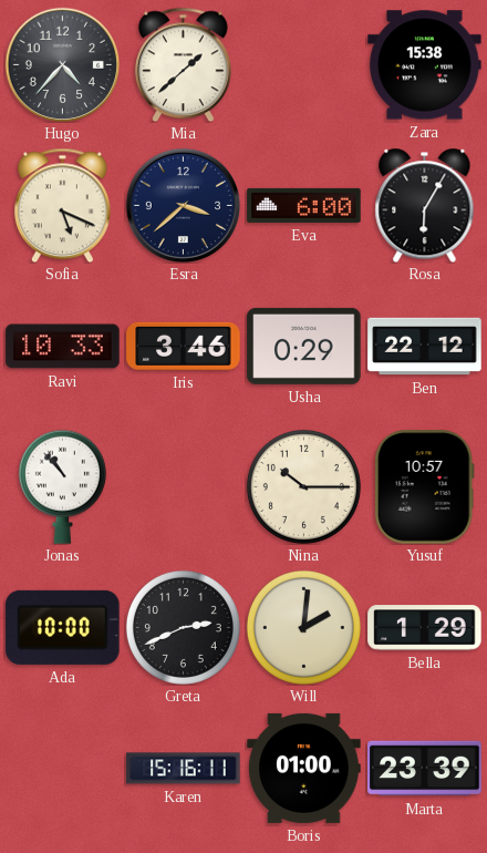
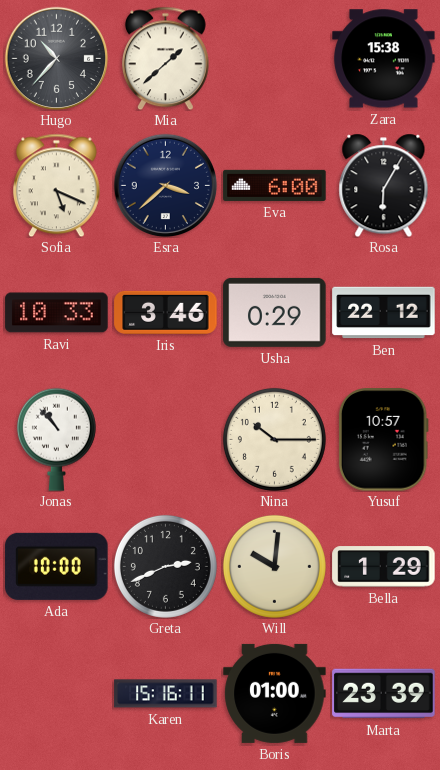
Hugo: 4:37 -> 10:37 (56, 58)
Will: 2:01 -> 10:01 (274, 566)
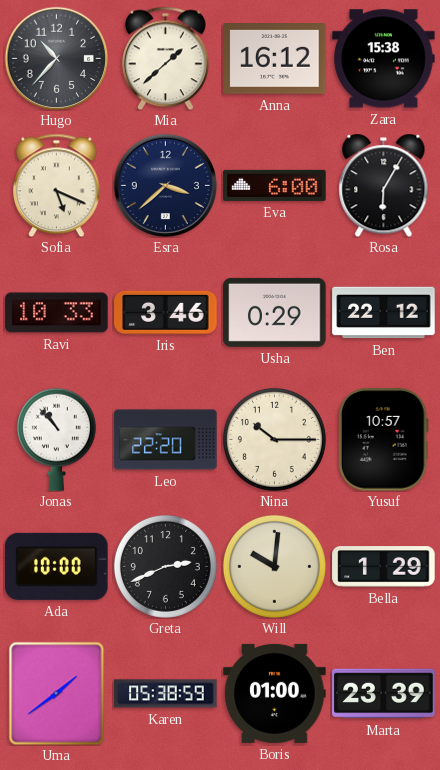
Anna: none -> 16:12 (275, 59)
Leo: none -> 22:20 (166, 440)
Uma: none -> 1:39 (57, 693)
Karen: 15:16 -> 05:38 (166, 694)
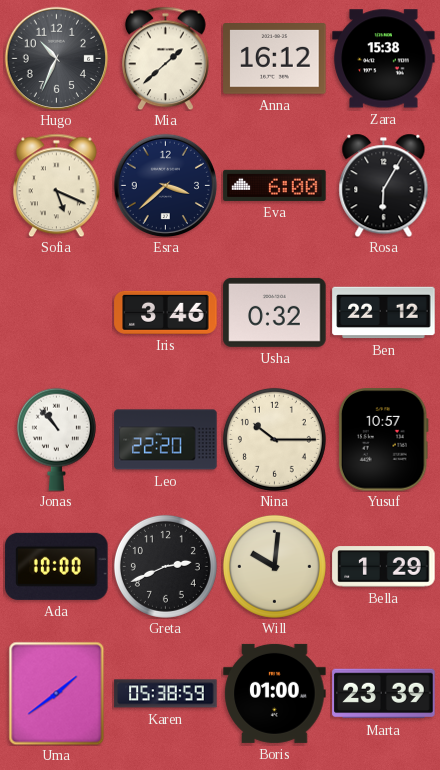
Hugo: 10:37 -> 10:34 (56, 58)
Ravi: 10:33 -> none (57, 313)
Usha: 0:29 -> 0:32 (275, 312)
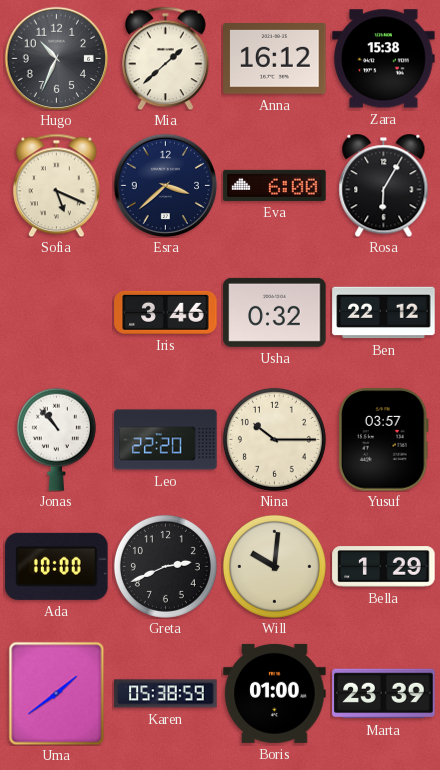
Yusuf: 10:57 -> 03:57 (383, 440)
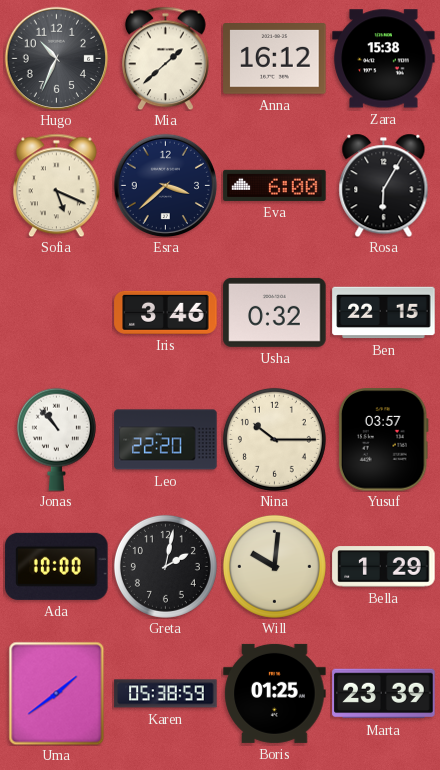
Ben: 22:12 -> 22:15 (384, 313)
Greta: 2:41 -> 2:02 (165, 566)
Boris: 01:00 -> 01:25 (275, 693)
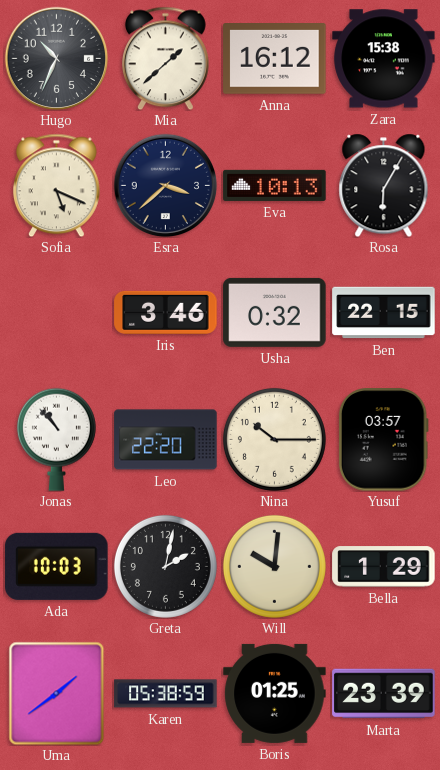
Eva: 6:00 -> 10:13 (275, 185)
Ada: 10:00 -> 10:03 (57, 566)
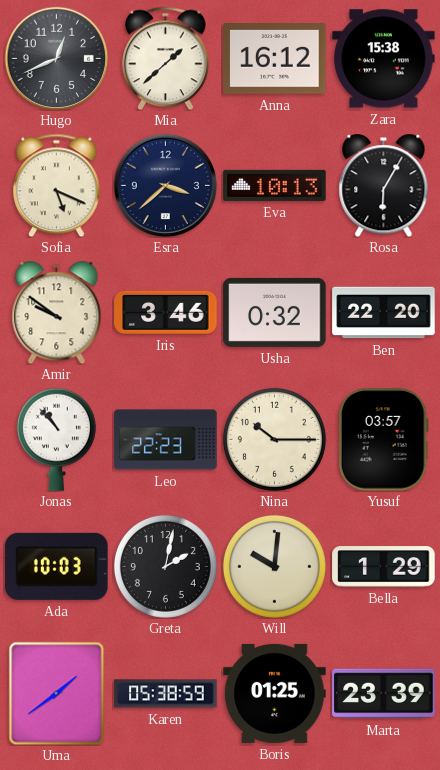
Hugo: 10:34 -> 12:41 (56, 58)
Amir: none -> 9:51 (57, 312)
Ben: 22:15 -> 22:20 (384, 313)
Leo: 22:20 -> 22:23 (166, 440)
